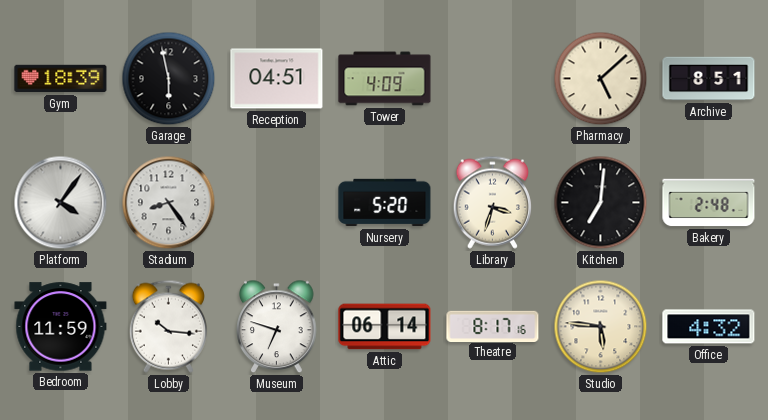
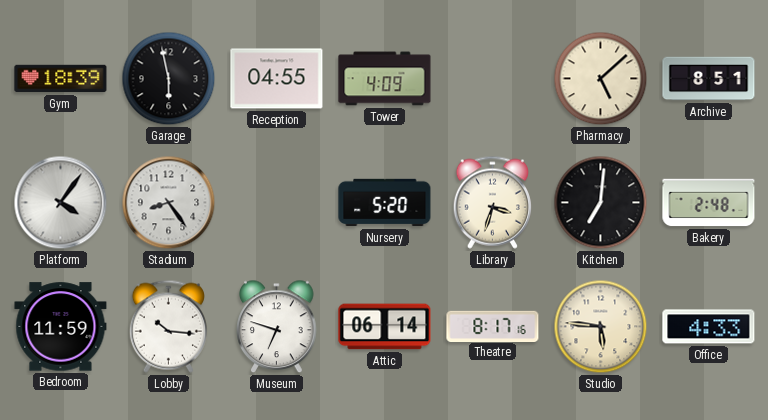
Reception: 04:51 -> 04:55 (277, 79)
Office: 4:32 -> 4:33 (709, 327)
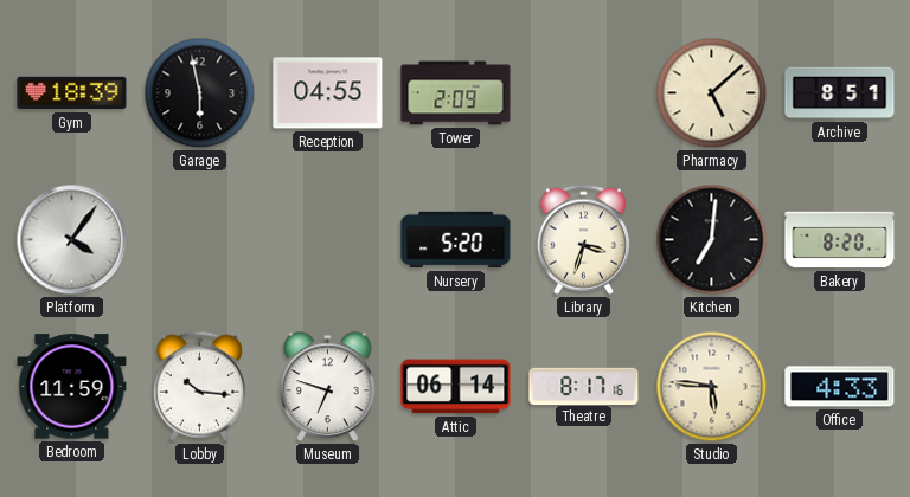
Tower: 4:09 -> 2:09 (456, 93)
Stadium: 8:24 -> none (169, 203)
Bakery: 2:48 -> 8:20 (840, 240)
